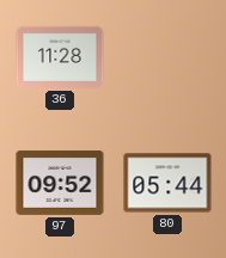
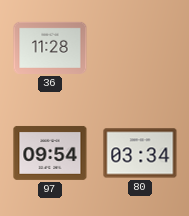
97: 09:52 -> 09:54 (50, 153)
80: 05:44 -> 03:34 (140, 153)
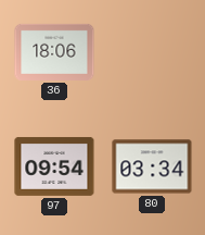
36: 11:28 -> 18:06 (54, 52)
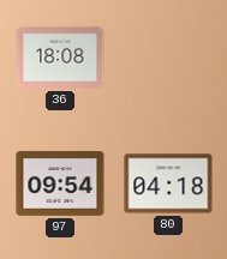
36: 18:06 -> 18:08 (60, 58)
80: 03:34 -> 04:18 (168, 183)
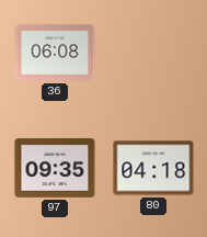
36: 18:08 -> 06:08 (55, 53)
97: 09:54 -> 09:35 (55, 168)
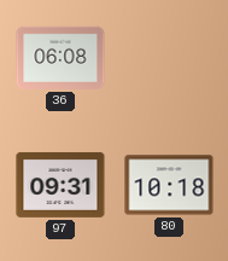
97: 09:35 -> 09:31 (60, 185)
80: 04:18 -> 10:18 (169, 185)
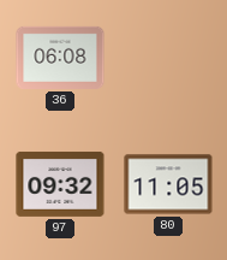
97: 09:31 -> 09:32 (60, 184)
80: 10:18 -> 11:05 (168, 184)
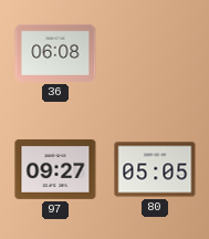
97: 09:32 -> 09:27 (55, 169)
80: 11:05 -> 05:05 (155, 169)
